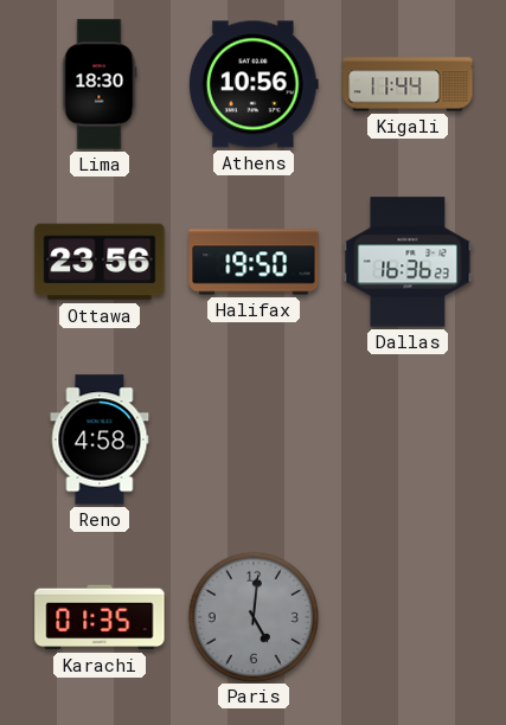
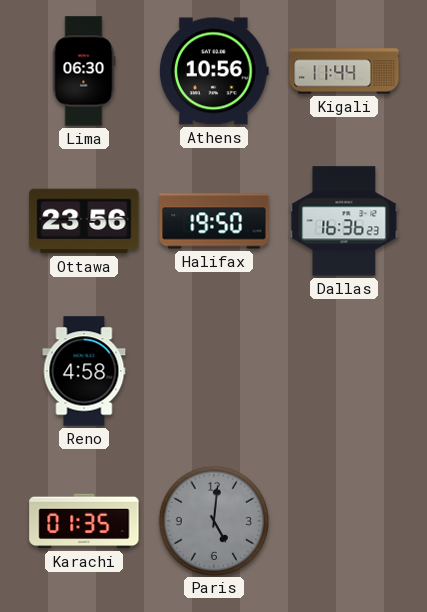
Lima: 18:30 -> 06:30 (84, 71)
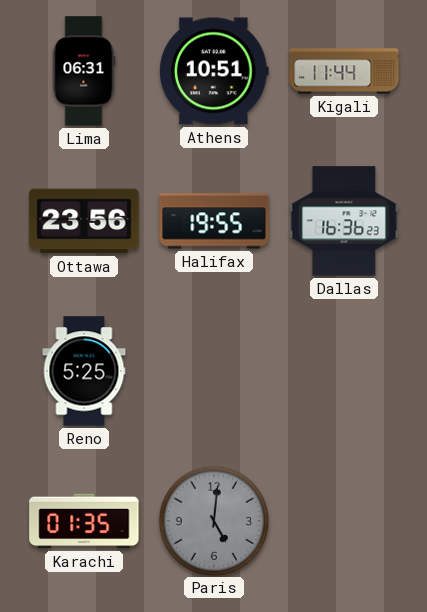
Lima: 06:30 -> 06:31 (84, 71)
Athens: 10:56 -> 10:51 (215, 71)
Halifax: 19:50 -> 19:55 (214, 221)
Reno: 4:58 -> 5:25 (84, 371)
